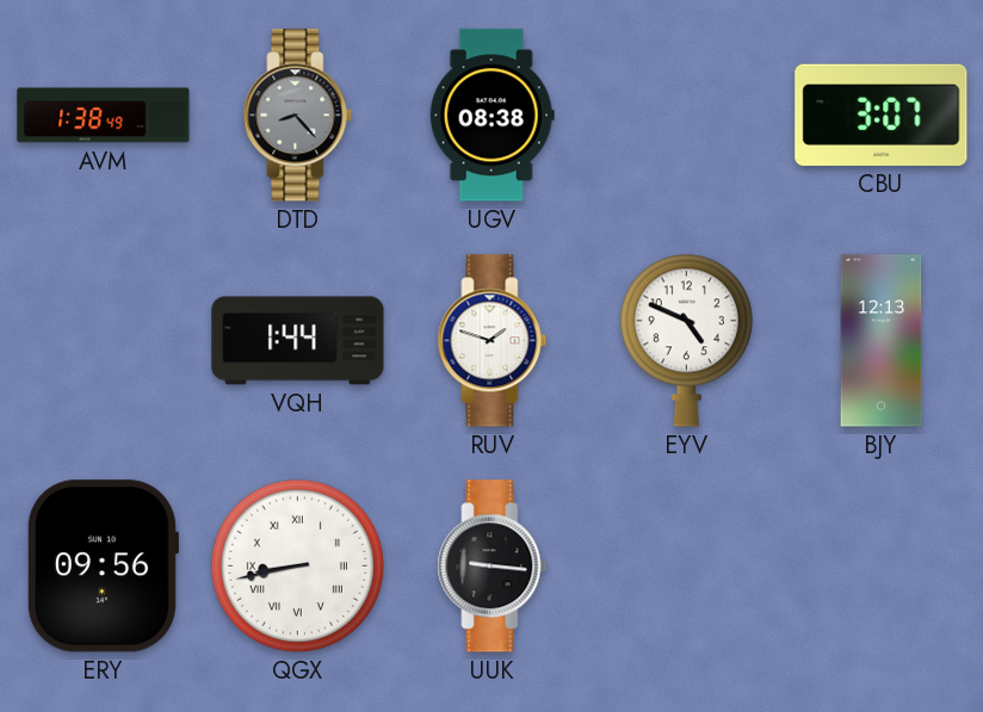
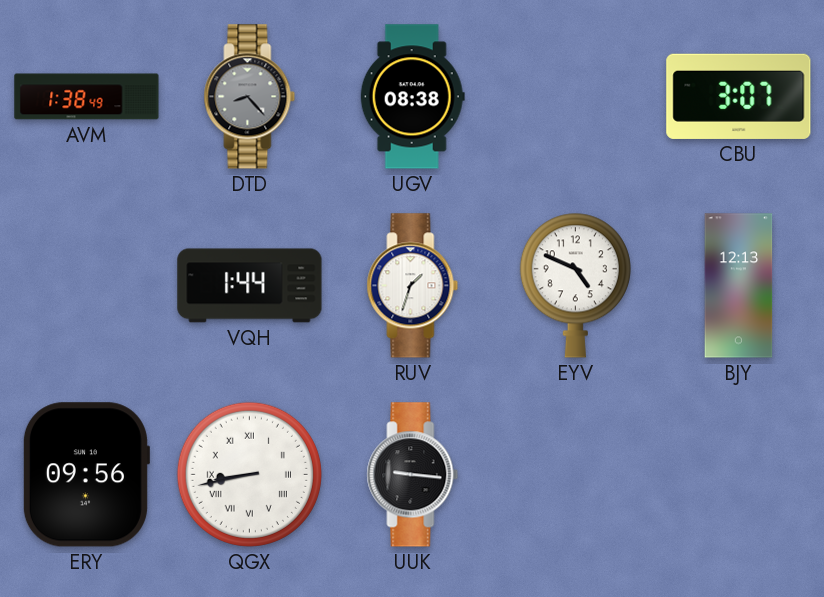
RUV: 1:48 -> 1:33 (413, 286)
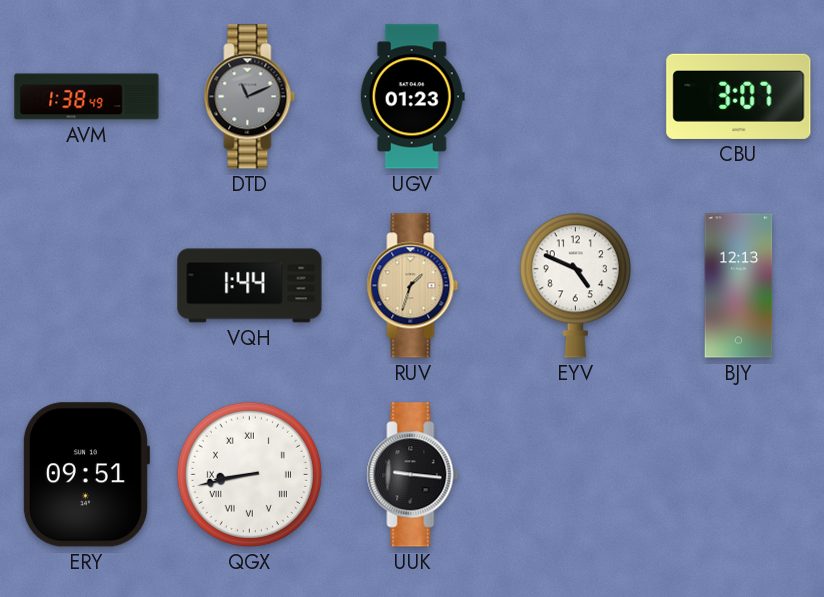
DTD: 8:23 -> 11:11 (250, 97)
UGV: 08:38 -> 01:23 (412, 97)
RUV dial: white -> champagne (413, 286)
ERY: 09:56 -> 09:51 (86, 475)
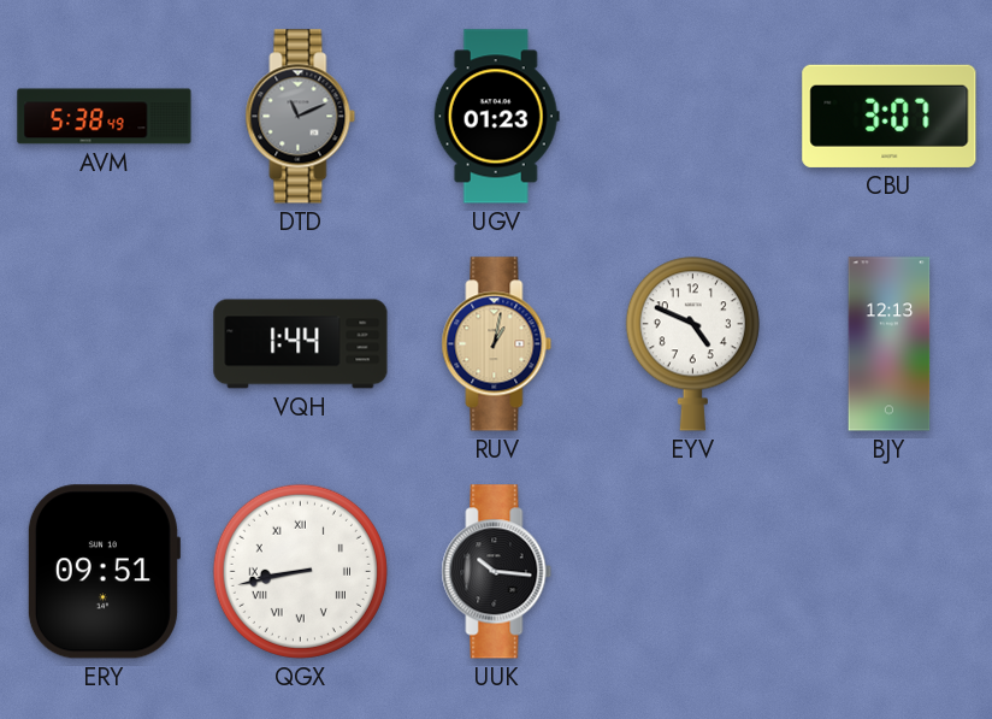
AVM: 1:38 -> 5:38 (105, 117)
RUV: 1:33 -> 1:02 (497, 344)
UUK: 9:16 -> 10:16 (497, 572)
